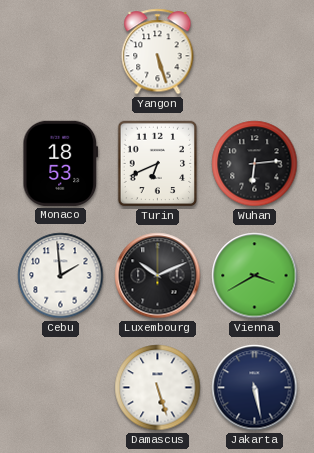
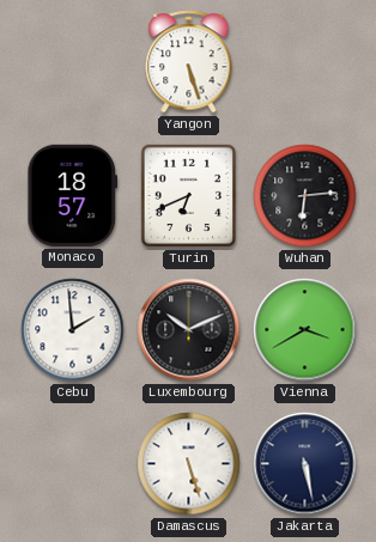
Monaco: 18:53 -> 18:57 (73, 195)
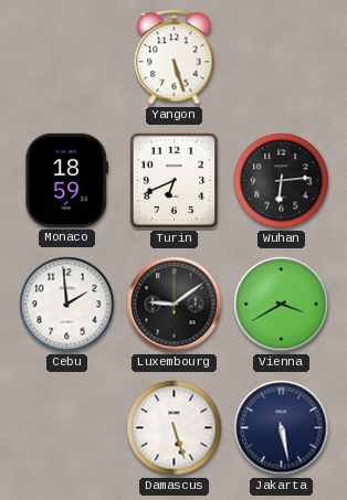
Monaco: 18:57 -> 18:59 (67, 180)
Luxembourg: 10:11 -> 9:09 (175, 305)
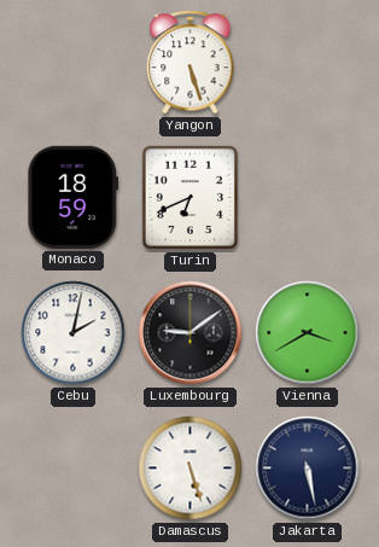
Wuhan: 6:14 -> none (282, 181)
Cebu: 1:59 -> 2:02 (74, 333)
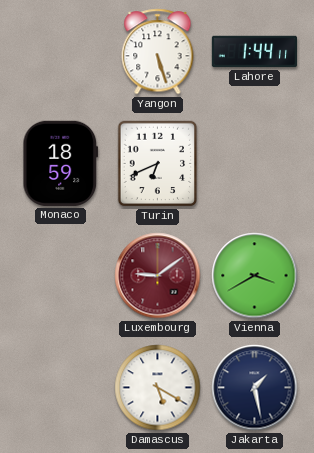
Lahore: none -> 1:44 (254, 52)
Cebu: 2:02 -> none (74, 333)
Luxembourg dial: black -> burgundy (158, 276)
Damascus: 5:27 -> 5:20 (158, 388)
Jakarta: 5:28 -> 1:28 (255, 388)
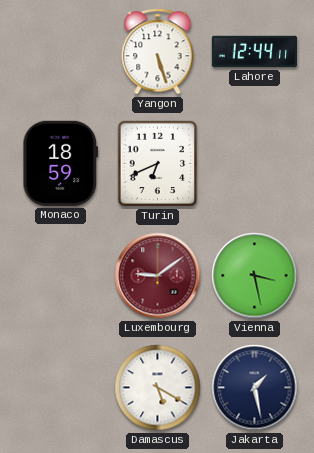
Lahore: 1:44 -> 12:44 (254, 52)
Vienna: 3:40 -> 3:28 (255, 276)
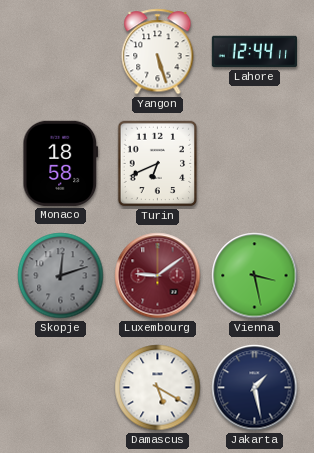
Monaco: 18:59 -> 18:58 (61, 163)
Skopje: none -> 12:12 (61, 276)
